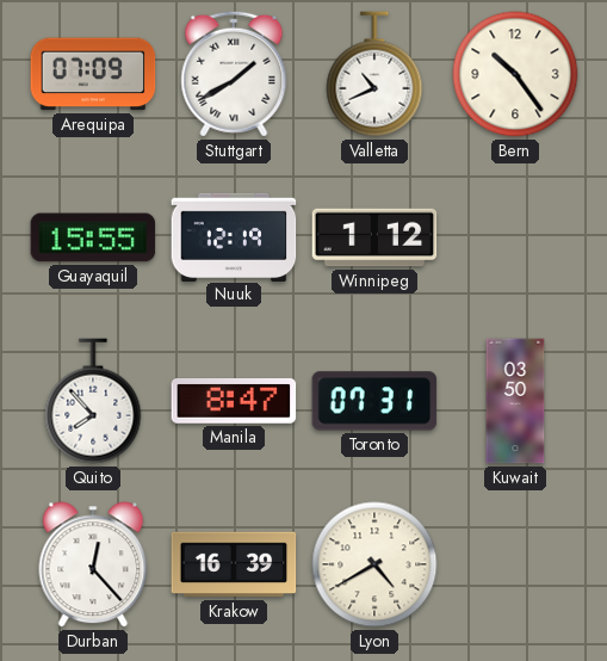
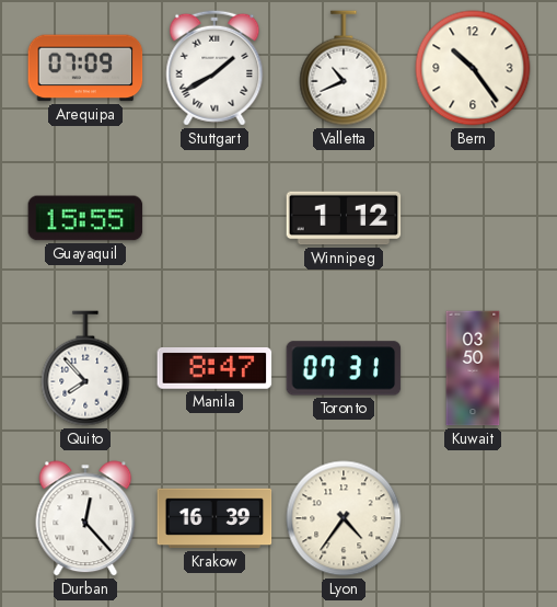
Nuuk: 12:19 -> none (234, 236)
Lyon: 4:40 -> 4:36 (344, 518)
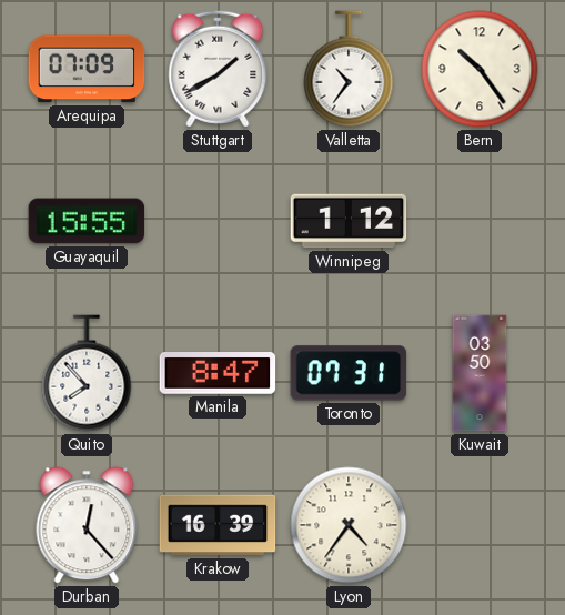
Valletta: 10:41 -> 10:36 (349, 69)
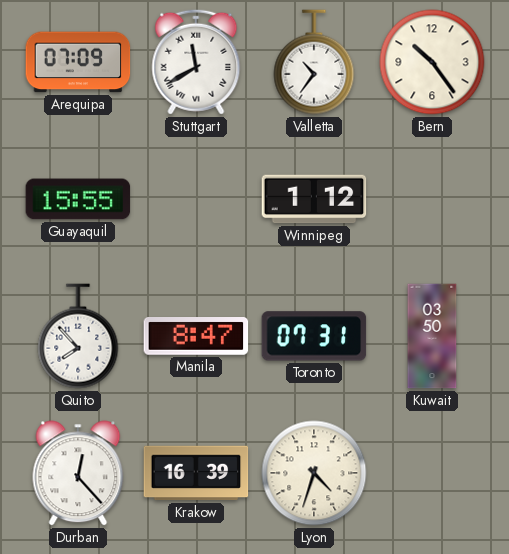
Stuttgart: 1:40 -> 11:40 (196, 62)
Lyon: 4:36 -> 4:33 (314, 473)
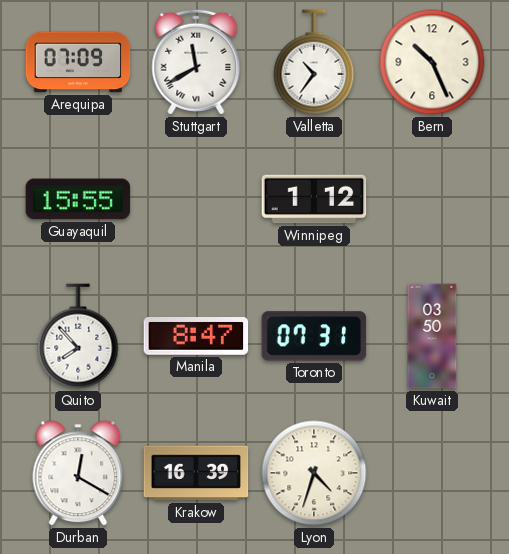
Bern: 10:24 -> 10:26 (432, 62)
Durban: 12:23 -> 12:20 (78, 473)
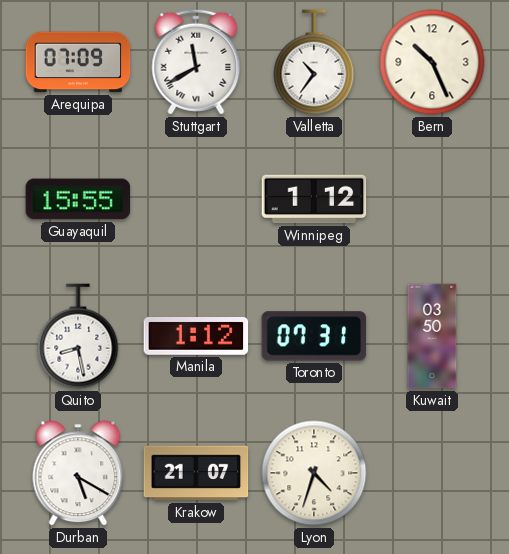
Quito: 7:53 -> 8:28 (78, 336)
Manila: 8:47 -> 1:12 (196, 336)
Durban: 12:20 -> 5:20 (78, 473)
Krakow: 16:39 -> 21:07 (196, 473)
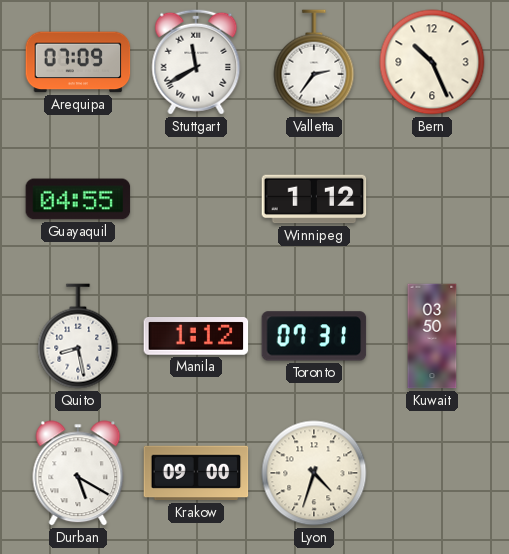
Valletta: 10:36 -> 2:36 (314, 62)
Guayaquil: 15:55 -> 04:55 (78, 199)
Krakow: 21:07 -> 09:00 (196, 473)
